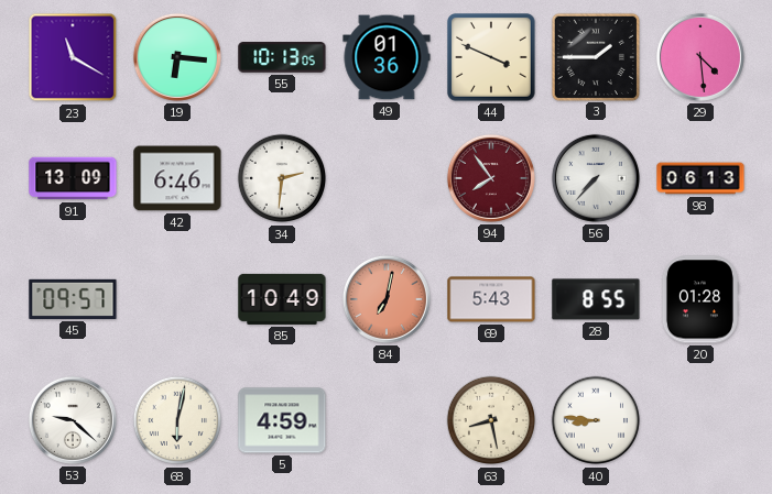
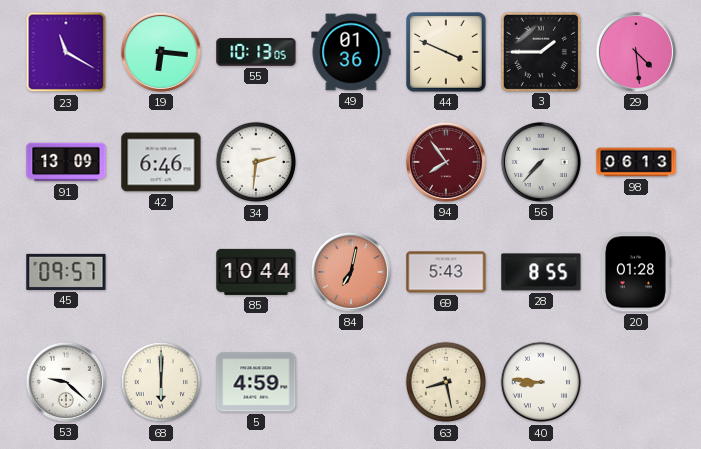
85: 10:49 -> 10:44 (256, 272)
68: 6:02 -> 6:00 (161, 382)
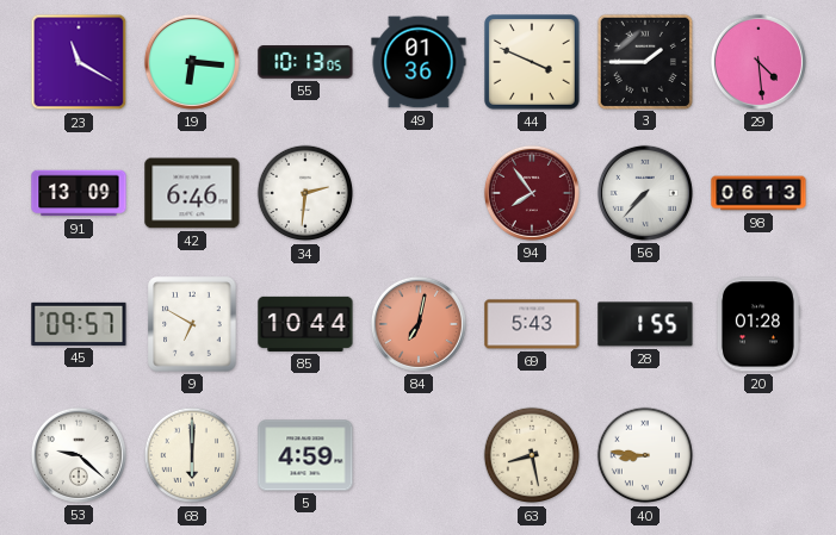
9: none -> 6:50 (192, 324)
28: 8:55 -> 1:55 (645, 324)
